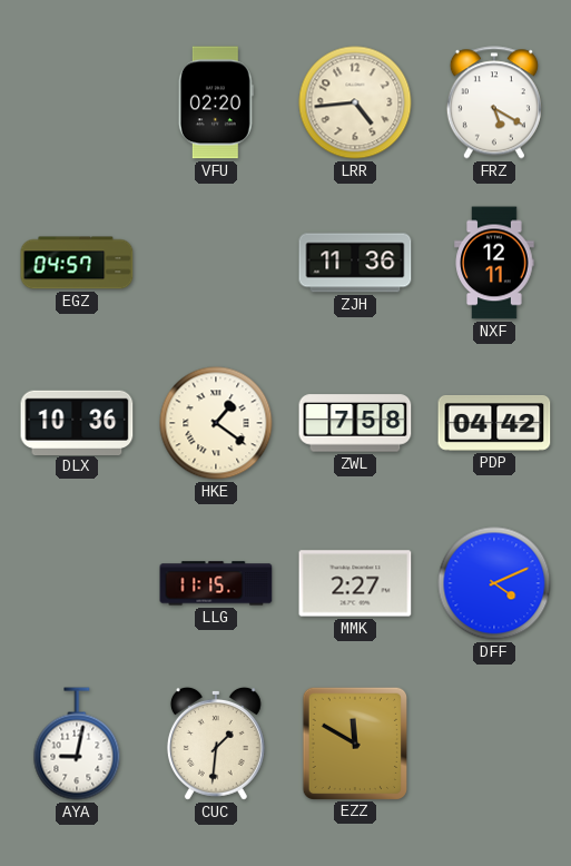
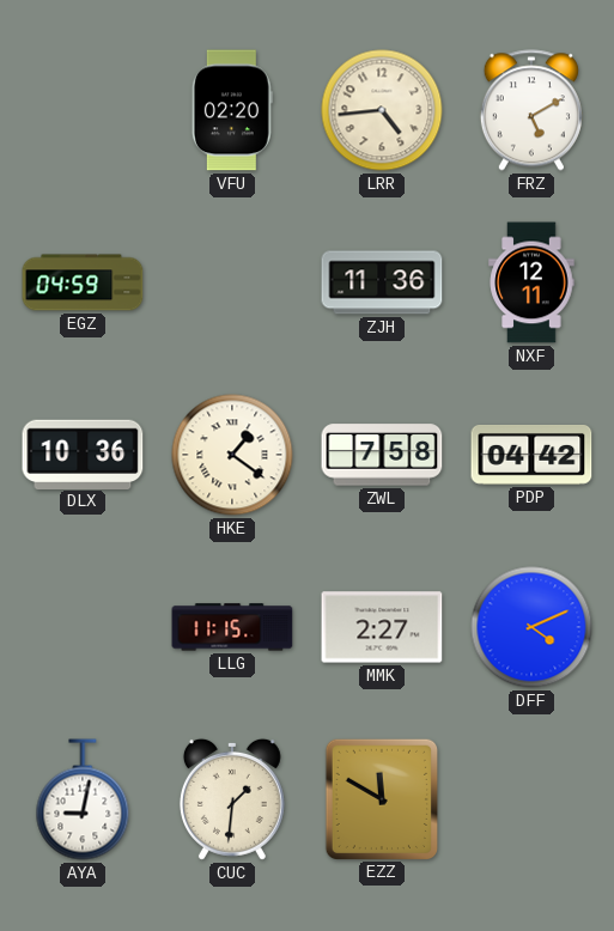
FRZ: 5:20 -> 5:10 (531, 110)
EGZ: 04:57 -> 04:59 (83, 282)
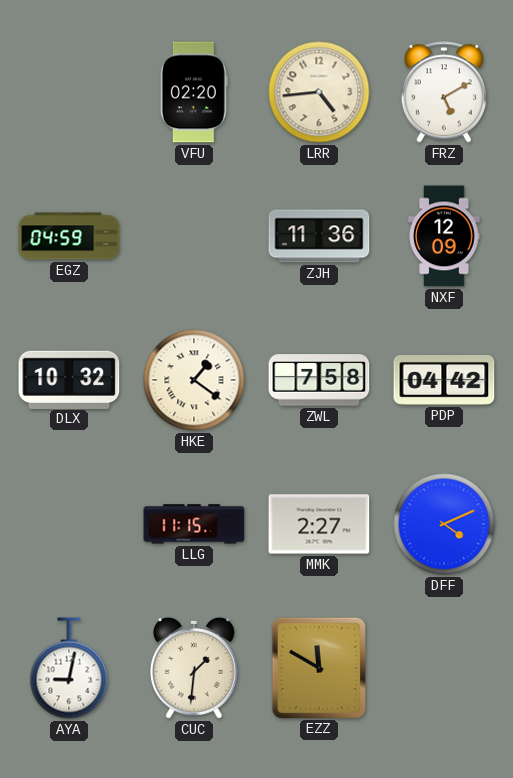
NXF: 12:11 -> 12:09 (444, 236)
DLX: 10:36 -> 10:32 (69, 379)
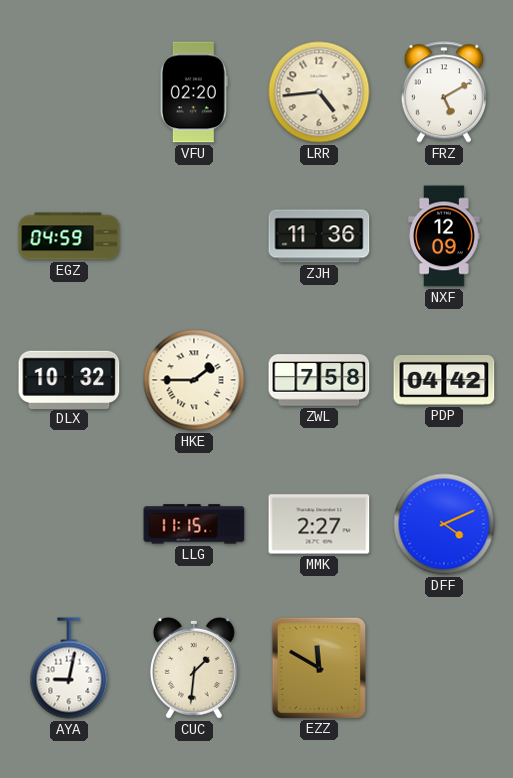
HKE: 1:21 -> 1:45 (194, 380)
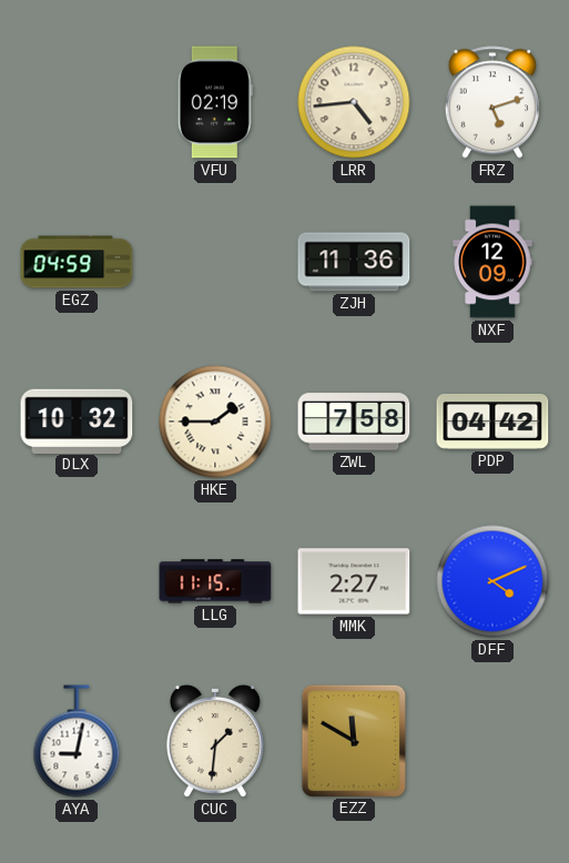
VFU: 02:20 -> 02:19 (215, 102)
FRZ: 5:10 -> 5:12 (492, 102)
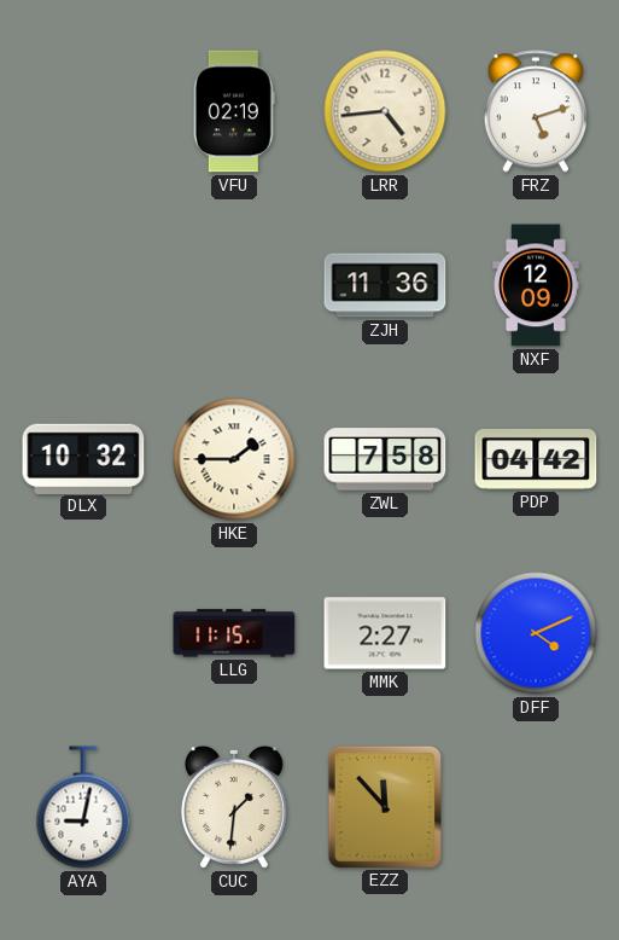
EGZ: 04:59 -> none (77, 262)
EZZ: 11:50 -> 11:53 (384, 806)
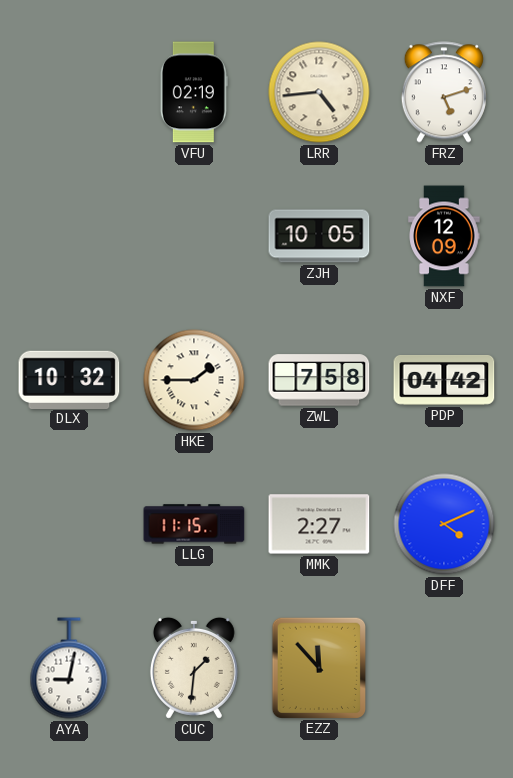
ZJH: 11:36 -> 10:05 (319, 236)
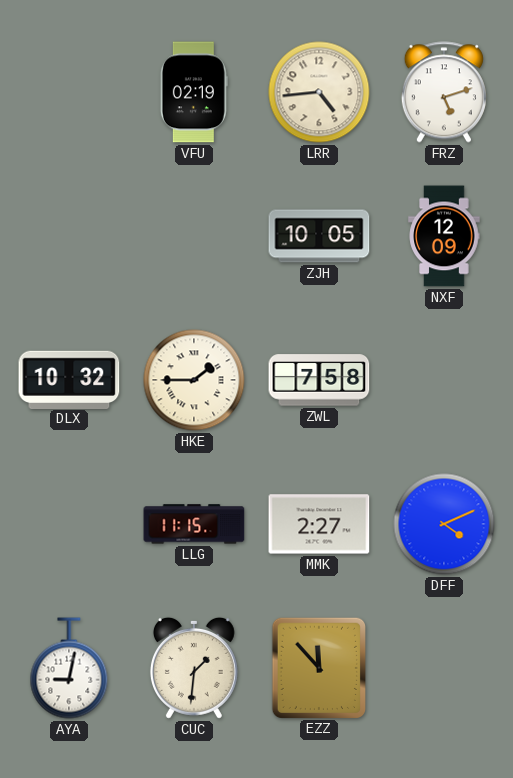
PDP: 04:42 -> none (444, 381)
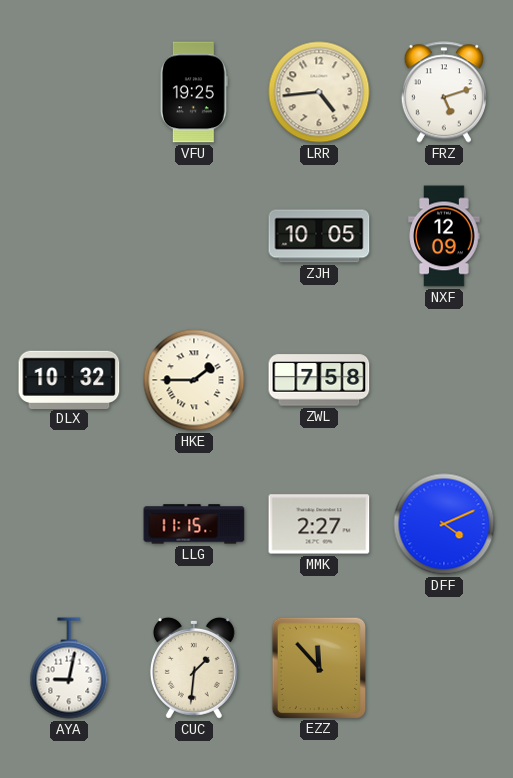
VFU: 02:19 -> 19:25 (194, 92)
